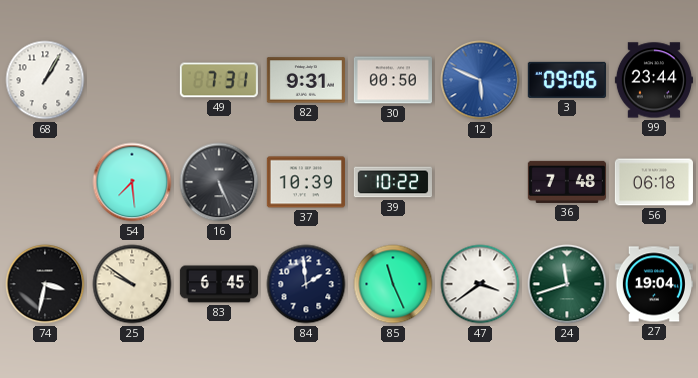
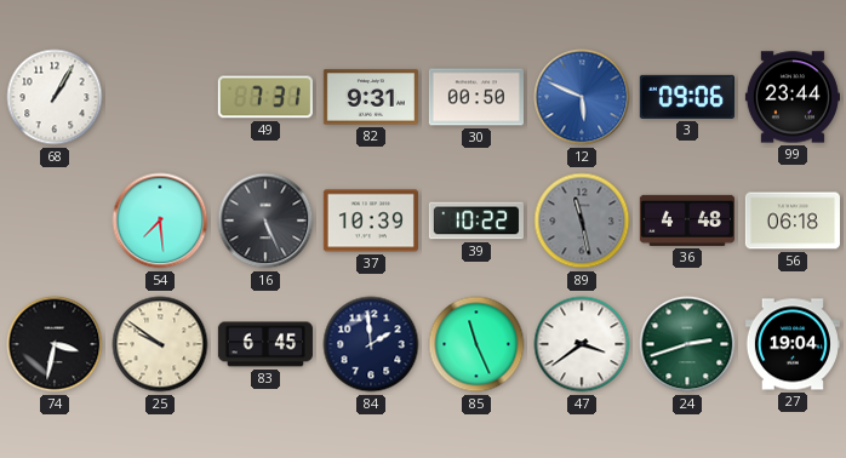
89: none -> 11:28 (582, 221)
36: 7:48 -> 4:48 (687, 221)
24: 11:42 -> 2:42 (687, 344)
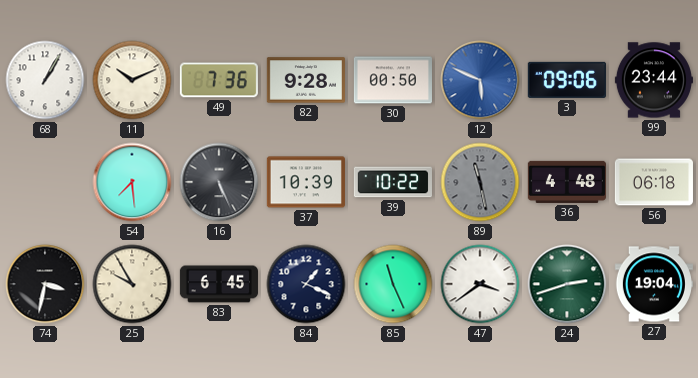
11: none -> 10:11 (132, 80)
49: 7:31 -> 7:36 (219, 80)
82: 9:31 -> 9:28 (306, 80)
25: 9:51 -> 9:55 (132, 284)
84: 1:59 -> 1:19 (306, 284)
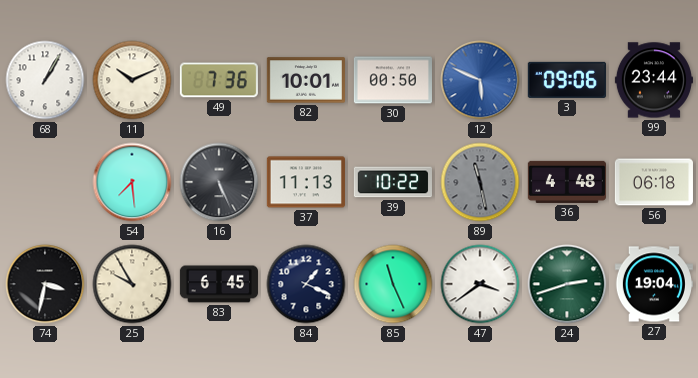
82: 9:28 -> 10:01 (306, 80)
37: 10:39 -> 11:13 (306, 182)
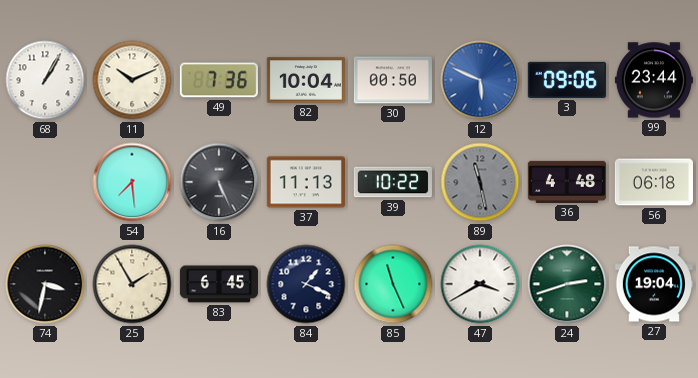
82: 10:01 -> 10:04 (306, 80)
25: 9:55 -> 1:55 (132, 284)
47: 3:39 -> 3:40 (480, 284)
